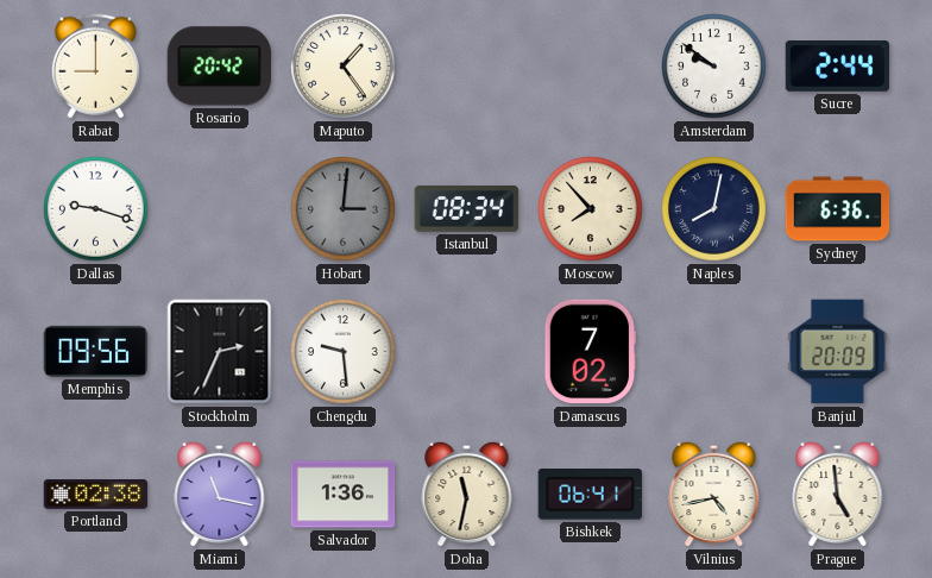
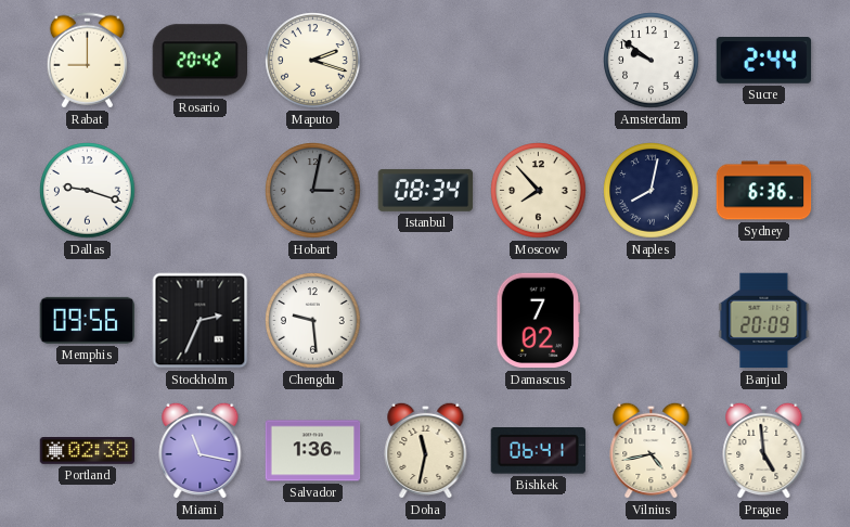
Maputo: 1:24 -> 2:18 (313, 61)
Hobart: 3:01 -> 3:02 (313, 191)
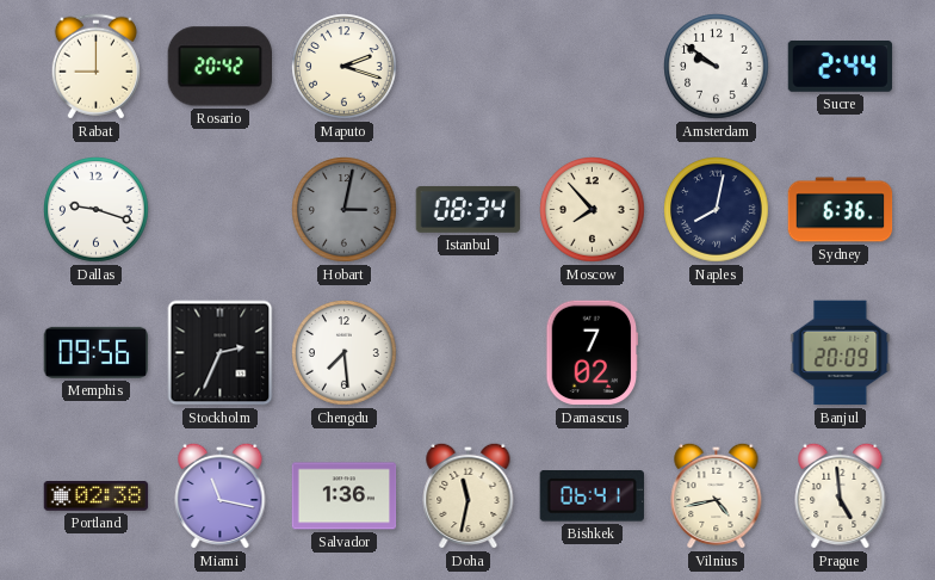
Chengdu: 9:29 -> 7:29 (345, 353)
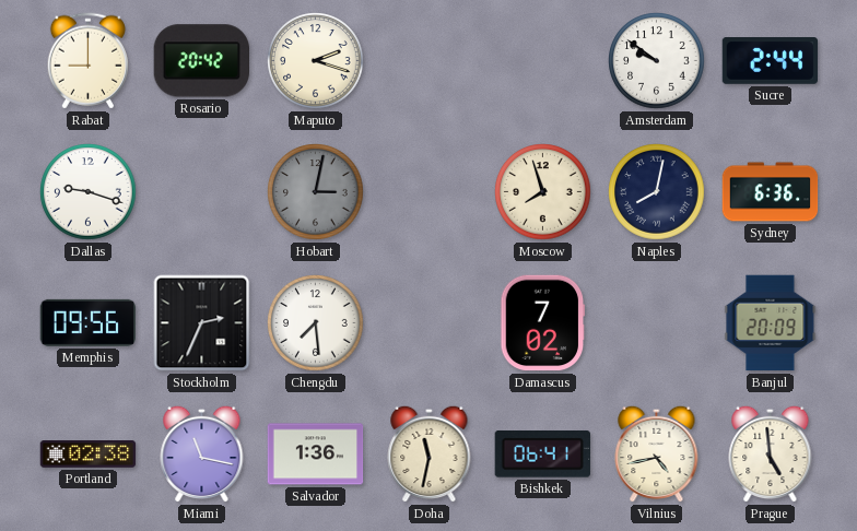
Istanbul: 08:34 -> none (469, 209)
Moscow: 7:53 -> 7:57 (543, 192)
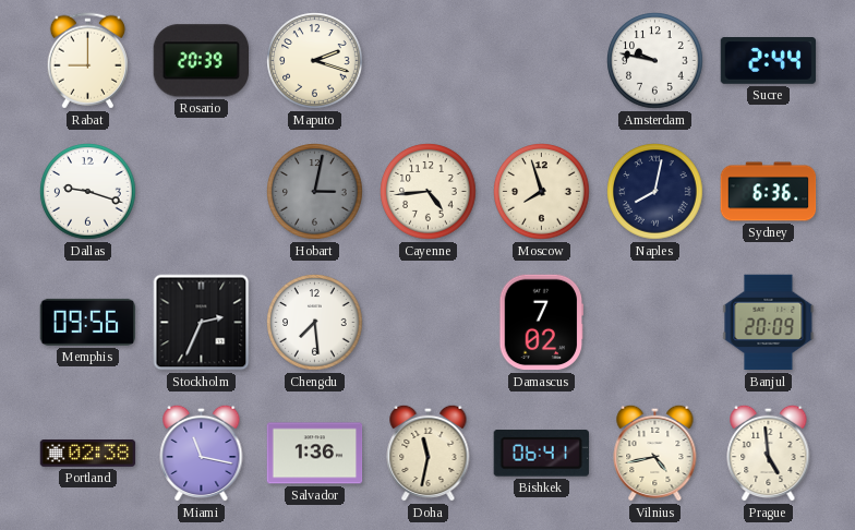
Rosario: 20:42 -> 20:39 (201, 61)
Amsterdam: 9:51 -> 9:47 (655, 61)
Cayenne: none -> 4:44 (429, 192)
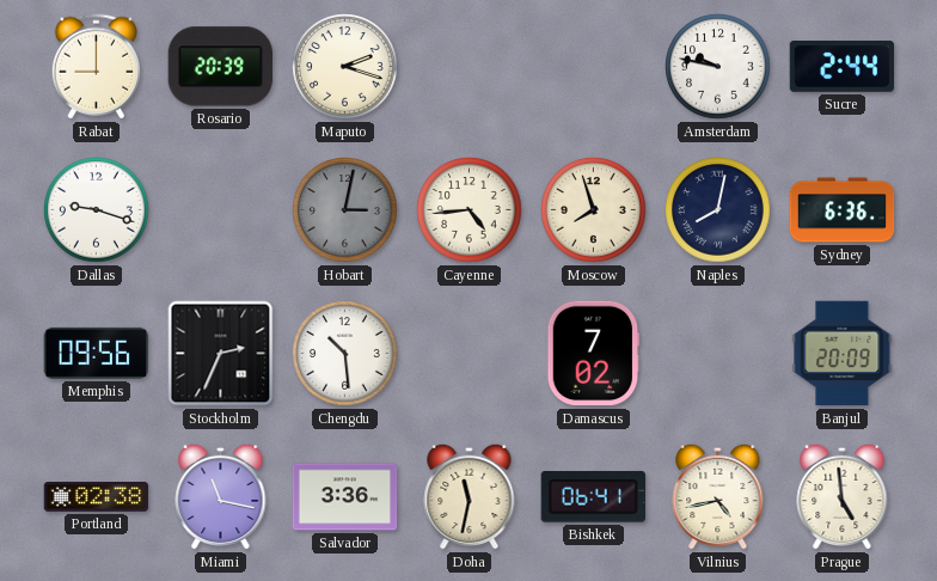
Chengdu: 7:29 -> 10:29 (345, 354)
Salvador: 1:36 -> 3:36 (345, 497)
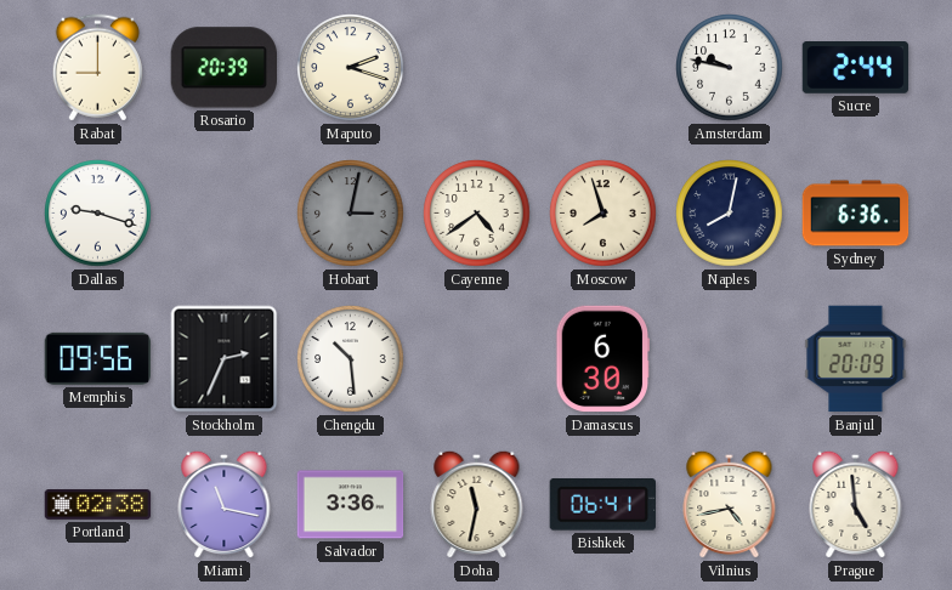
Cayenne: 4:44 -> 4:39 (477, 214)
Damascus: 7:02 -> 6:30 (603, 359)
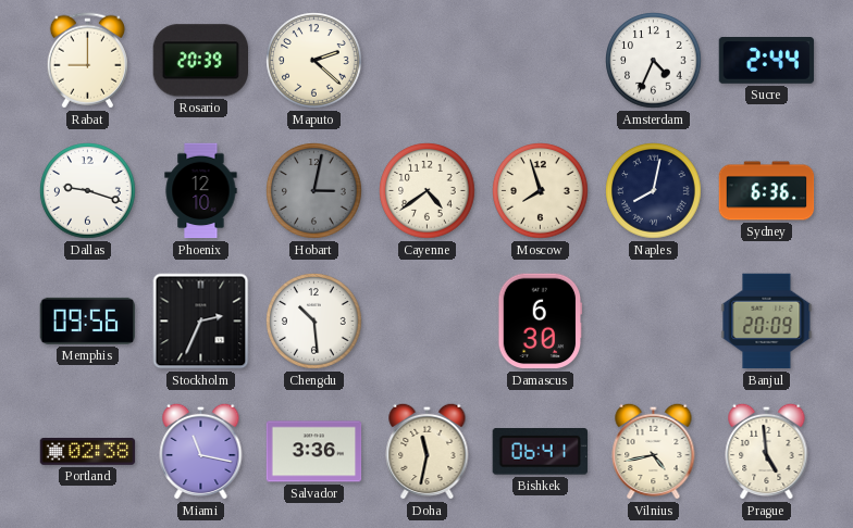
Maputo: 2:18 -> 2:22 (314, 61)
Amsterdam: 9:47 -> 4:34 (654, 61)
Phoenix: none -> 12:10 (201, 191)
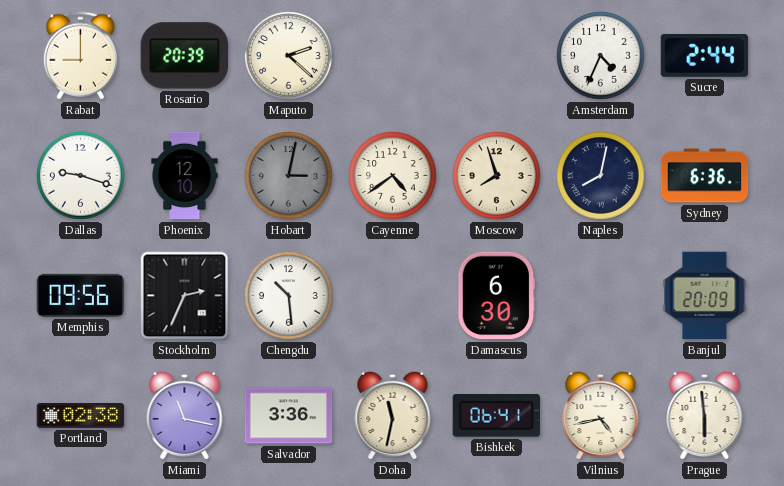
Prague: 4:59 -> 5:59 (705, 415)
